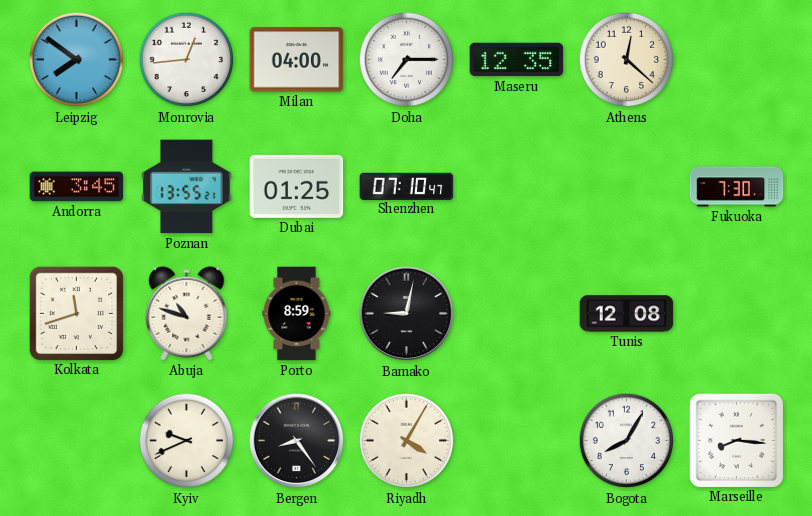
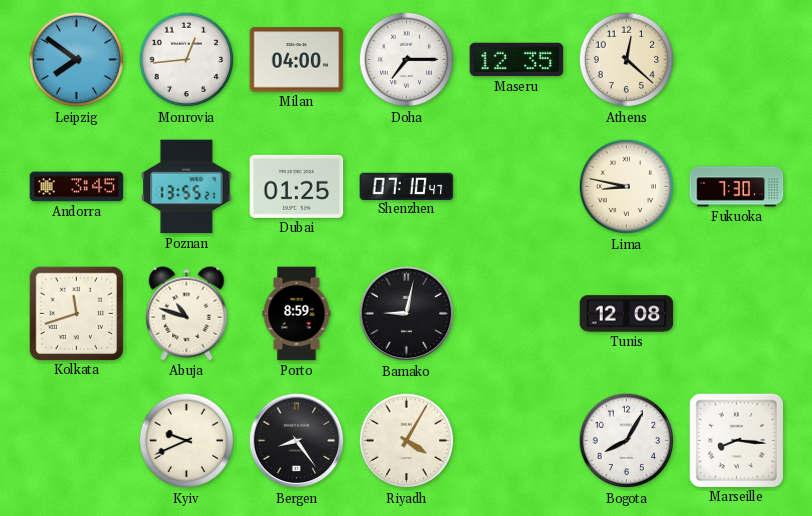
Lima: none -> 8:47 (627, 187)
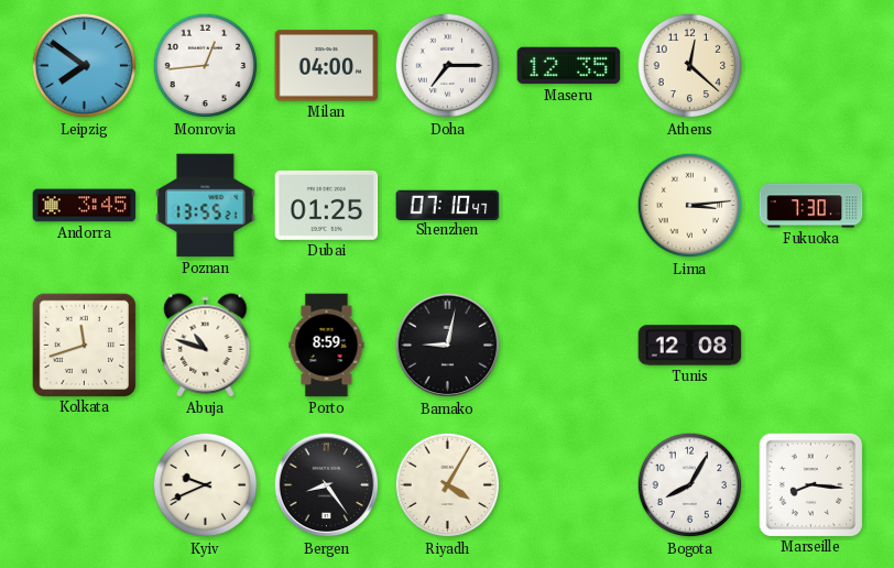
Lima: 8:47 -> 3:14 (690, 206)
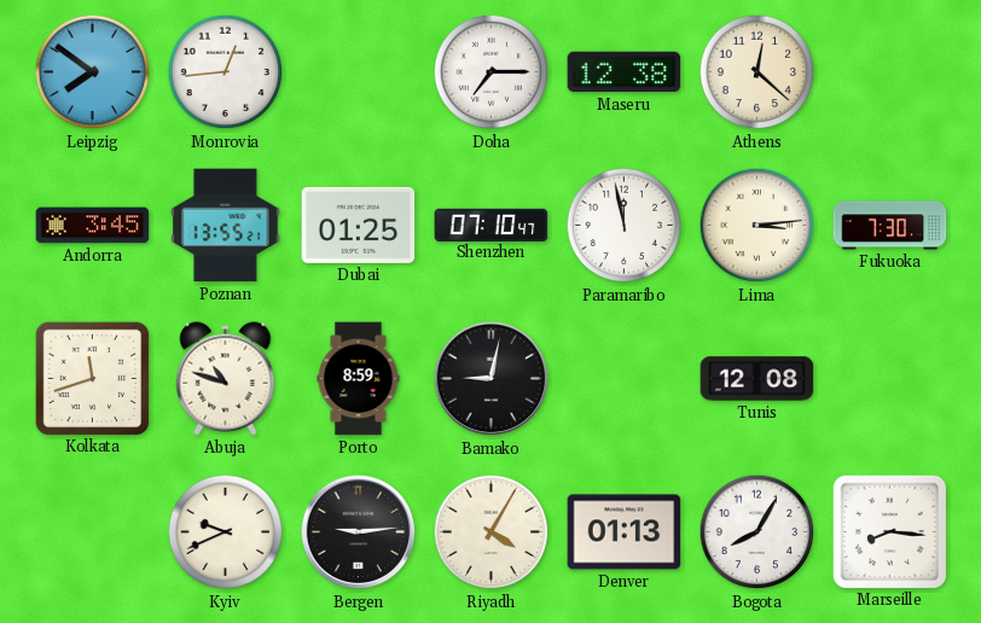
Milan: 04:00 -> none (327, 66)
Maseru: 12:35 -> 12:38 (625, 72)
Paramaribo: none -> 11:58 (625, 226)
Bergen: 8:24 -> 9:14 (359, 532)
Denver: none -> 01:13 (625, 532)
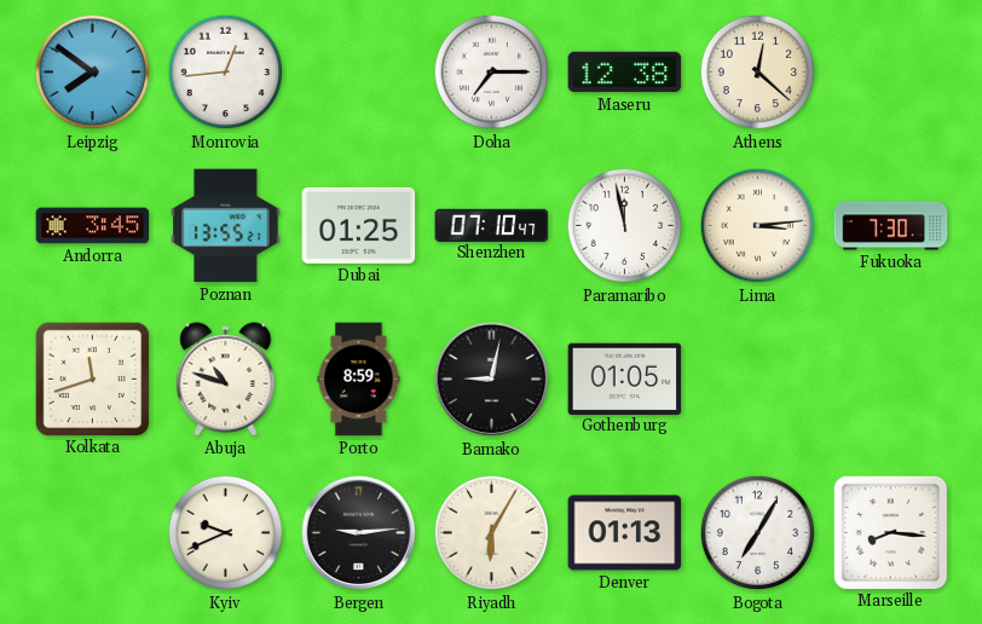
Gothenburg: none -> 01:05 (625, 379)
Tunis: 12:08 -> none (757, 379)
Riyadh: 4:05 -> 6:05 (492, 533)
Bogota: 8:05 -> 7:05 (758, 533)
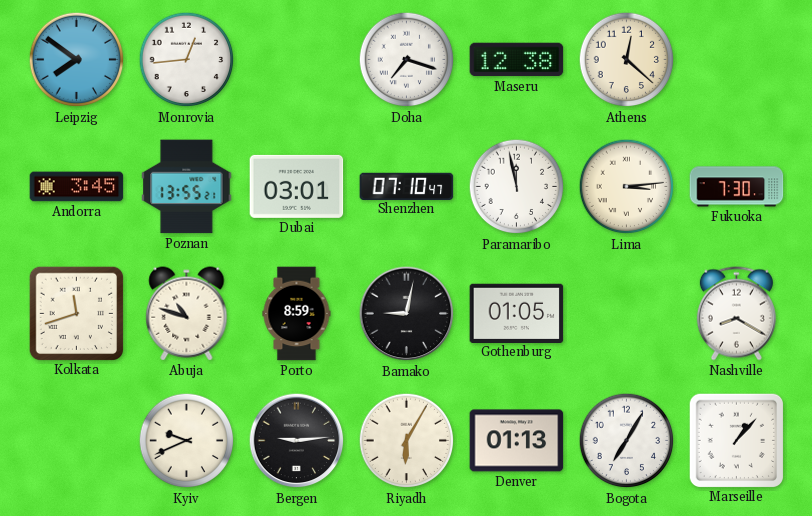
Doha: 7:15 -> 7:18 (407, 60)
Dubai: 01:25 -> 03:01 (297, 186)
Nashville: none -> 8:20 (736, 314)
Marseille: 8:16 -> 1:07 (736, 440)
